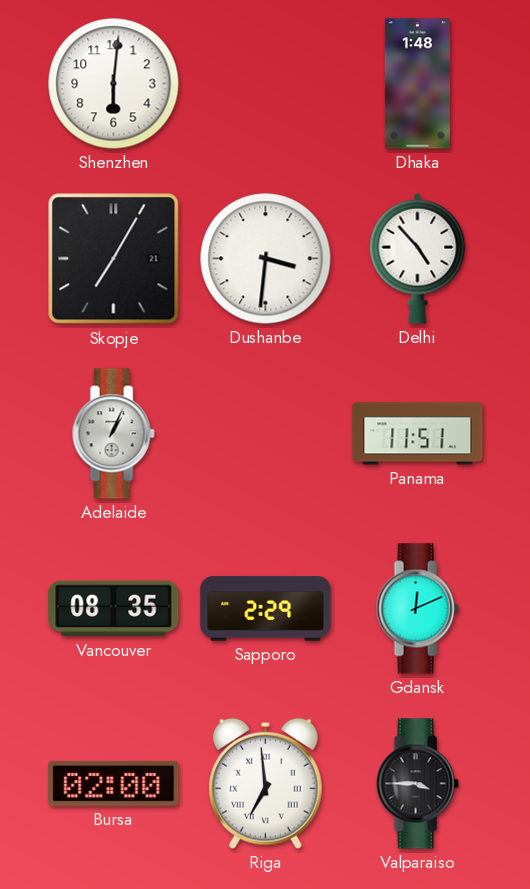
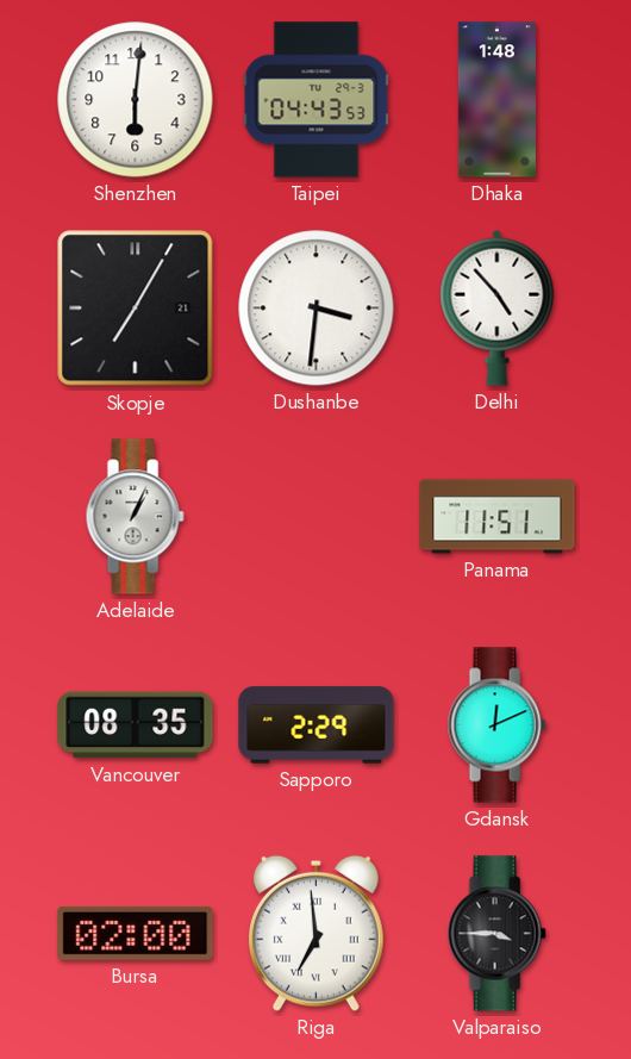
Taipei: none -> 04:43 (317, 100)
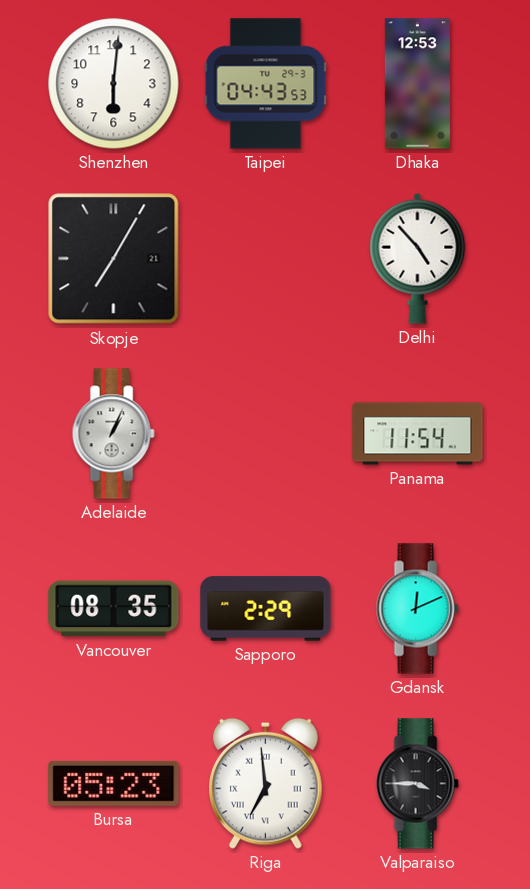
Dhaka: 1:48 -> 12:53 (417, 84)
Dushanbe: 3:31 -> none (317, 309)
Panama: 11:51 -> 11:54 (418, 434)
Bursa: 02:00 -> 05:23 (114, 783)
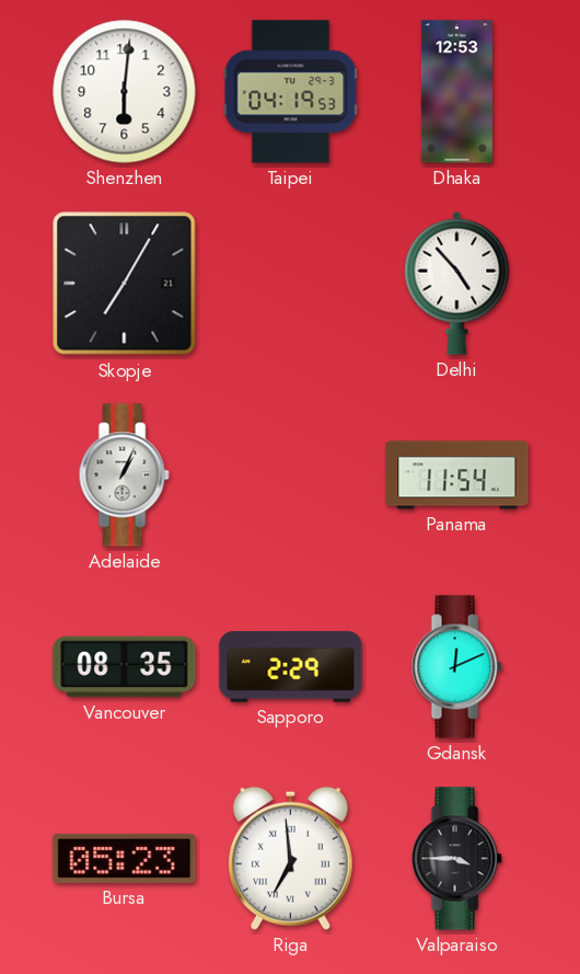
Taipei: 04:43 -> 04:19 (291, 92)
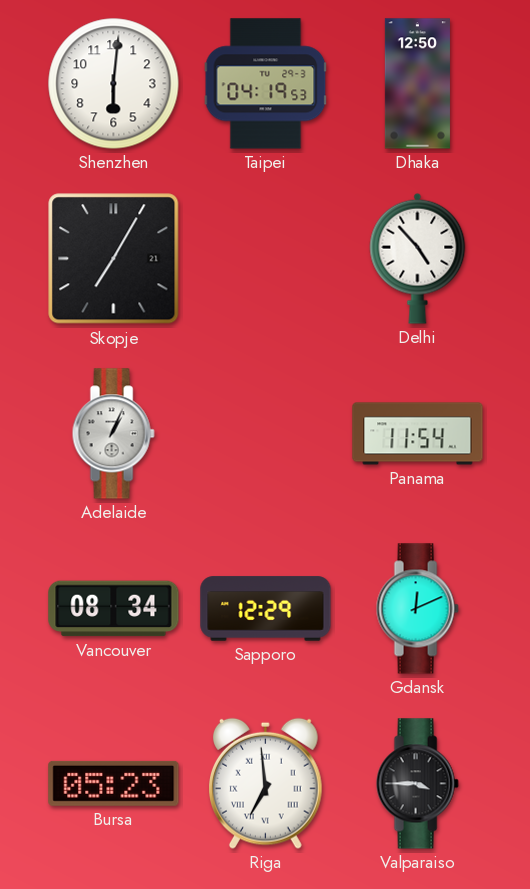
Dhaka: 12:53 -> 12:50 (417, 84)
Vancouver: 08:35 -> 08:34 (114, 609)
Sapporo: 2:29 -> 12:29 (266, 609)
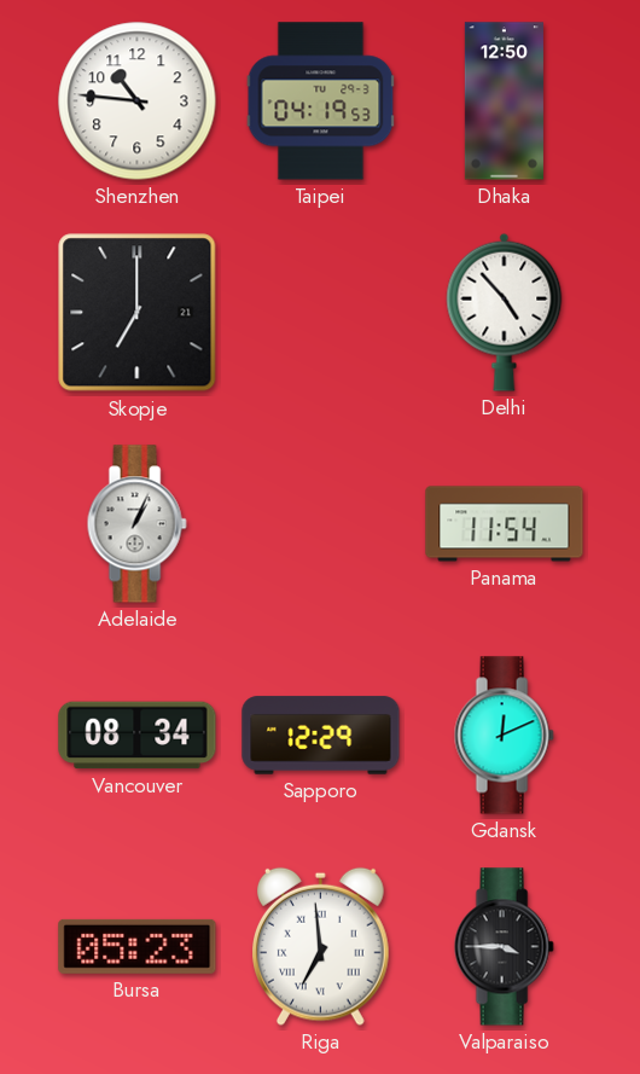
Shenzhen: 6:01 -> 10:46 (138, 101)
Skopje: 7:05 -> 7:00 (138, 313)
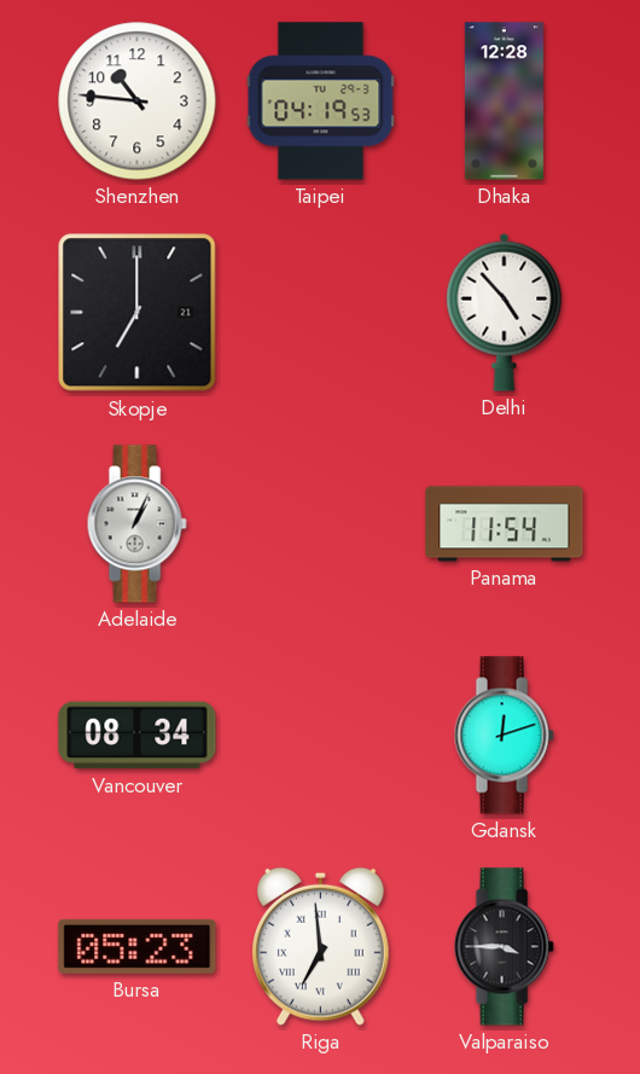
Dhaka: 12:50 -> 12:28 (504, 101)
Sapporo: 12:29 -> none (321, 736)
Gdansk: 12:11 -> 12:12 (504, 736)
